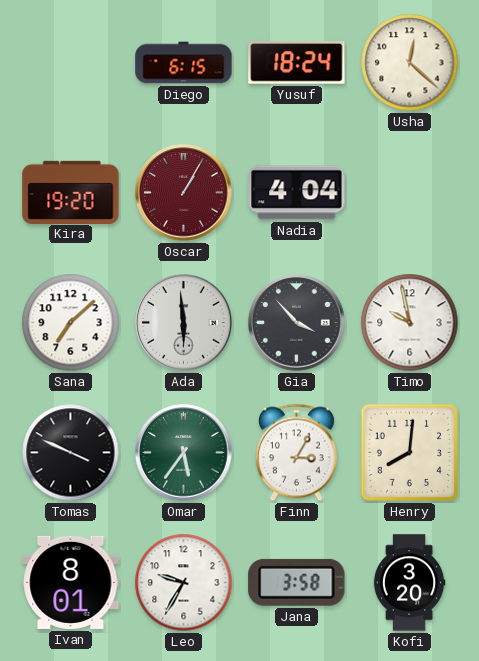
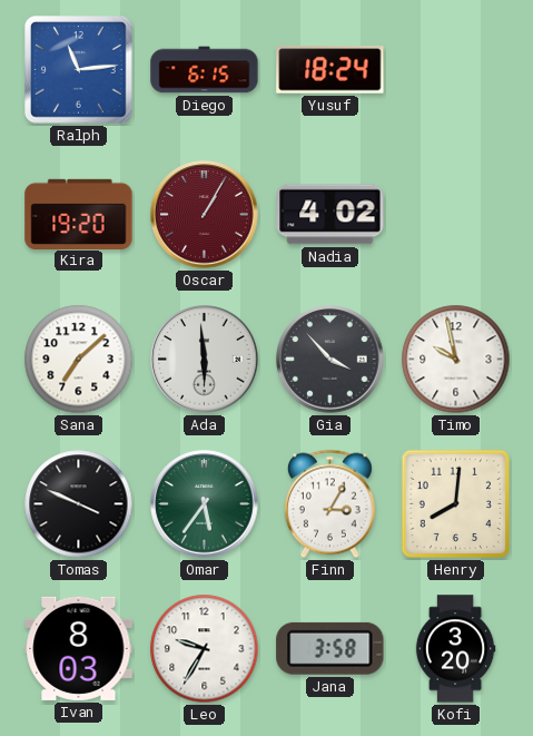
Ralph: none -> 11:14 (79, 70)
Usha: 12:22 -> none (410, 63)
Nadia: 4:04 -> 4:02 (330, 215)
Ivan: 8:01 -> 8:03 (79, 648)
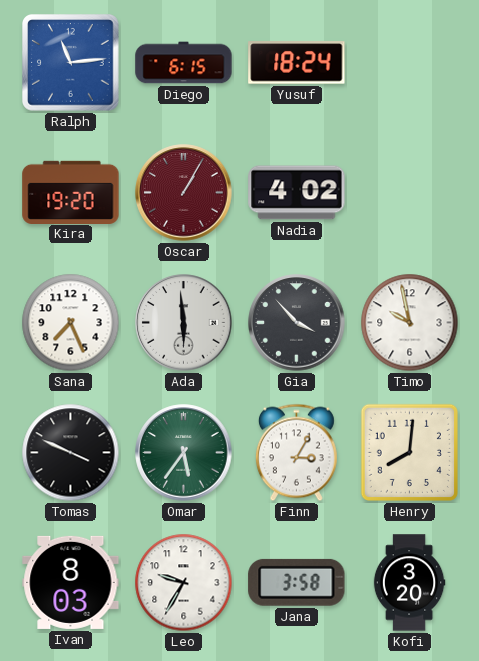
Sana: 7:08 -> 7:26 (71, 323)
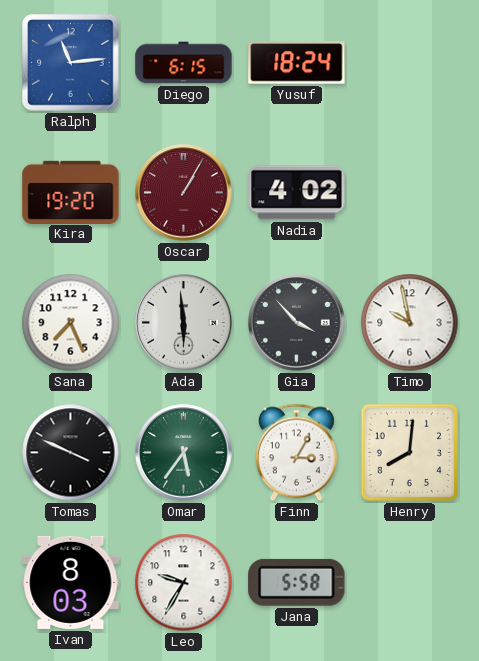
Jana: 3:58 -> 5:58 (297, 582)
Kofi: 3:20 -> none (409, 583)
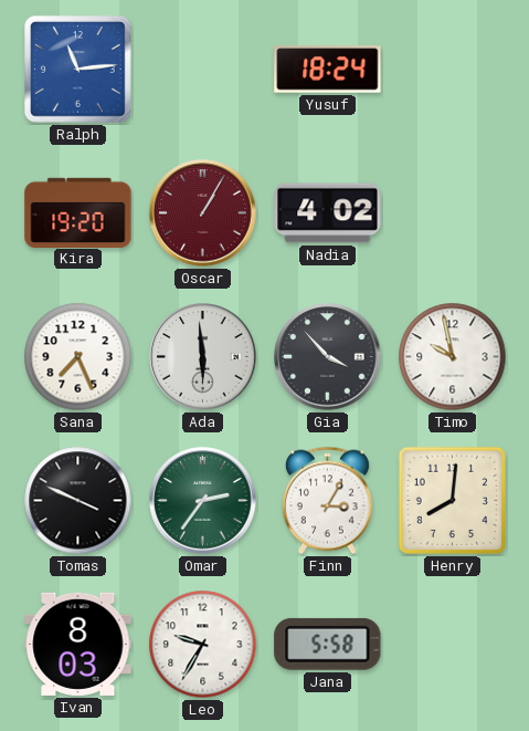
Diego: 6:15 -> none (184, 63)
Omar: 5:36 -> 2:36 (203, 501)
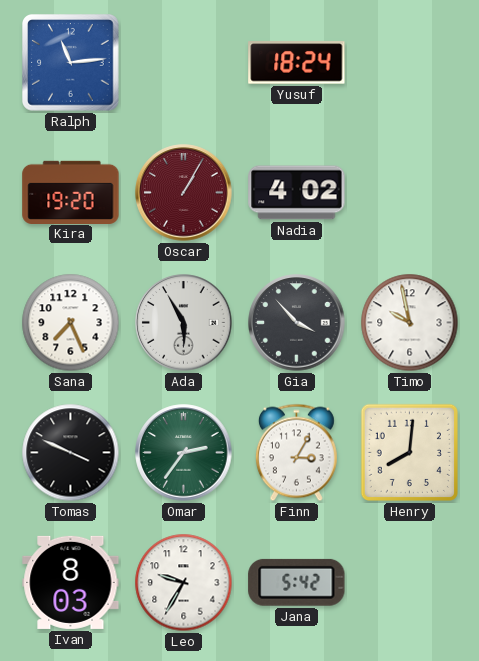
Ada: 5:59 -> 5:55 (184, 323)
Jana: 5:58 -> 5:42 (297, 582)
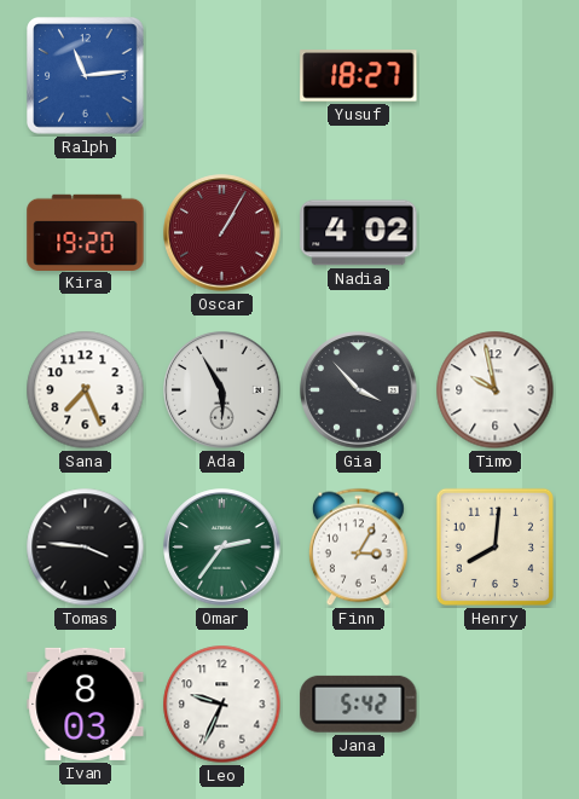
Yusuf: 18:24 -> 18:27 (359, 76)
Tomas: 3:49 -> 3:46 (86, 548)
Leo: 9:35 -> 9:34 (222, 705)
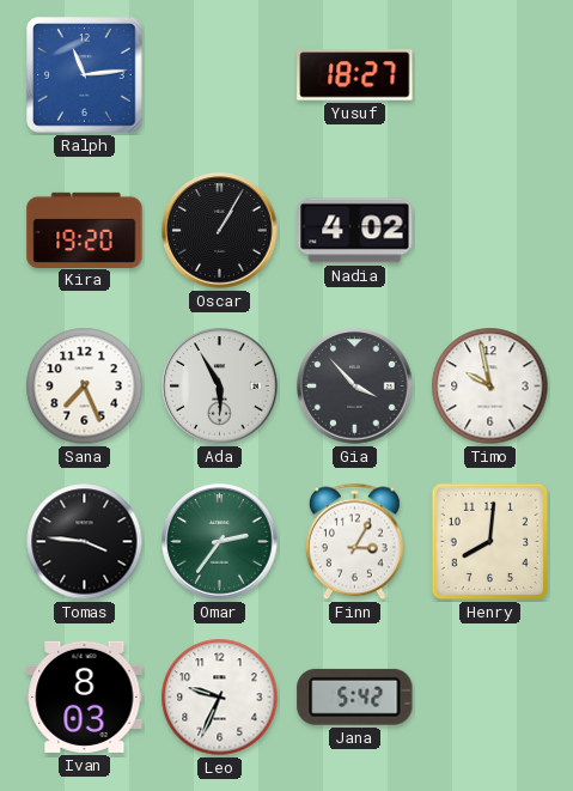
Oscar dial: burgundy -> black (220, 231)
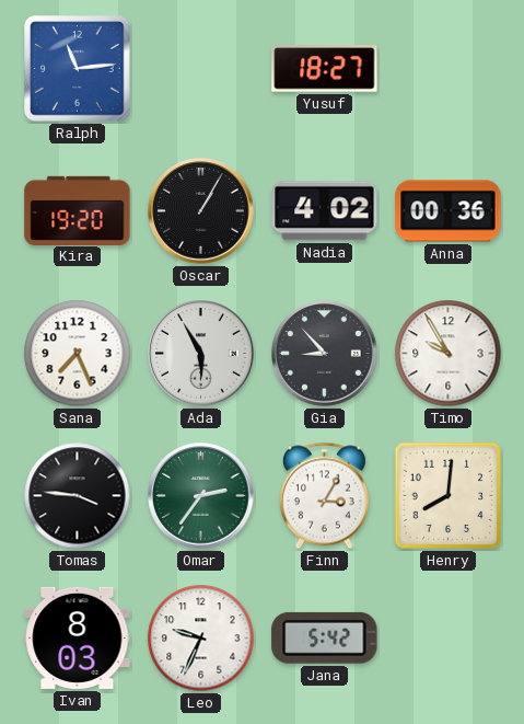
Anna: none -> 00:36 (449, 211)
Gia: 3:53 -> 8:53 (325, 354)
Timo: 9:58 -> 9:55 (449, 354)
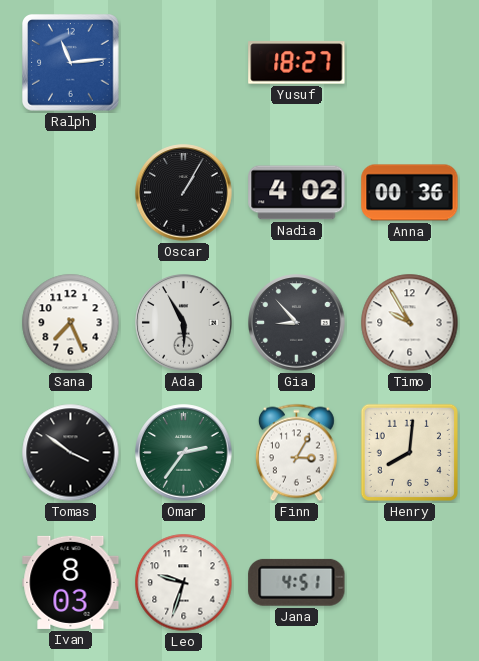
Kira: 19:20 -> none (78, 210)
Tomas: 3:46 -> 3:51 (71, 453)
Leo: 9:34 -> 9:33 (184, 583)
Jana: 5:42 -> 4:51 (297, 582)
